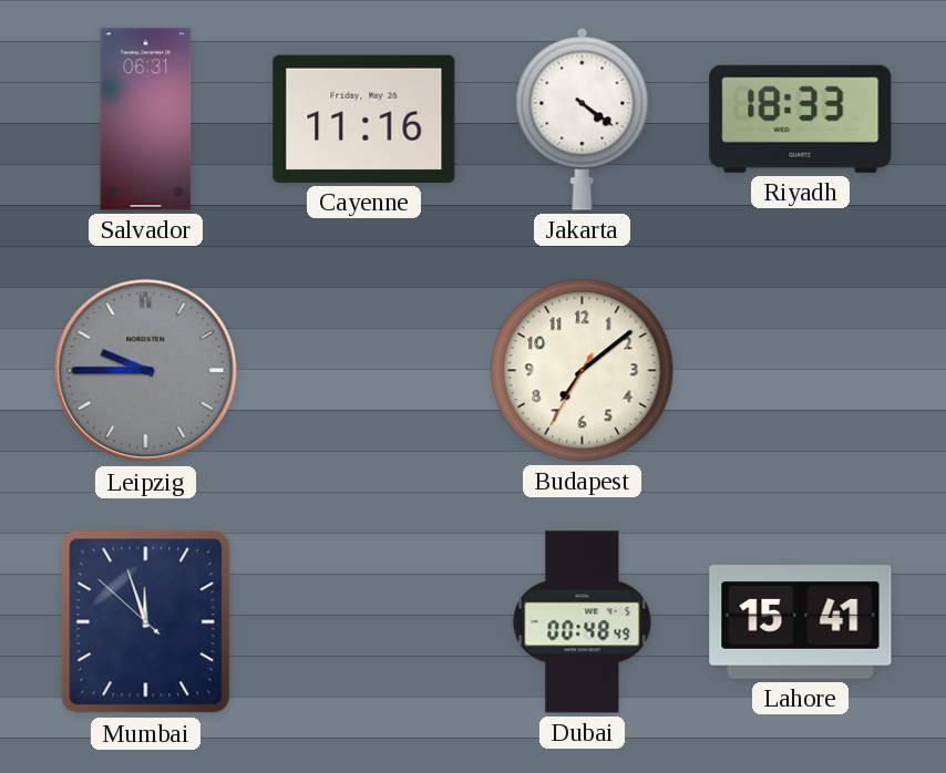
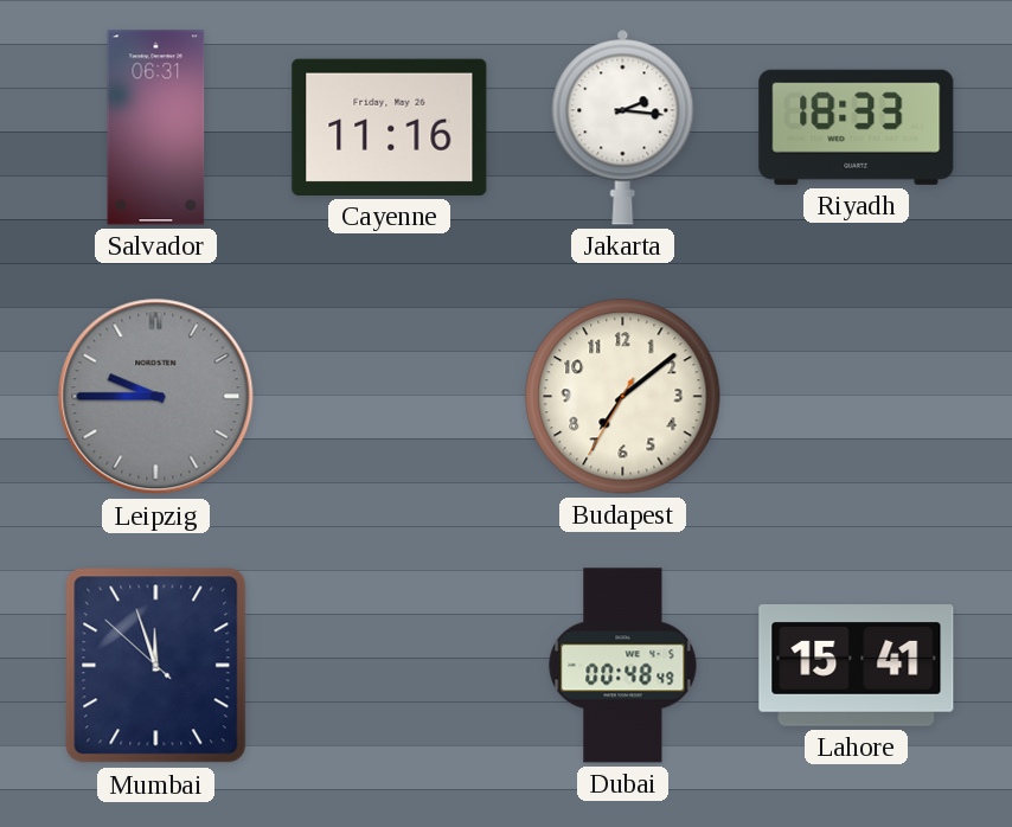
Jakarta: 4:21 -> 2:16 (623, 127)
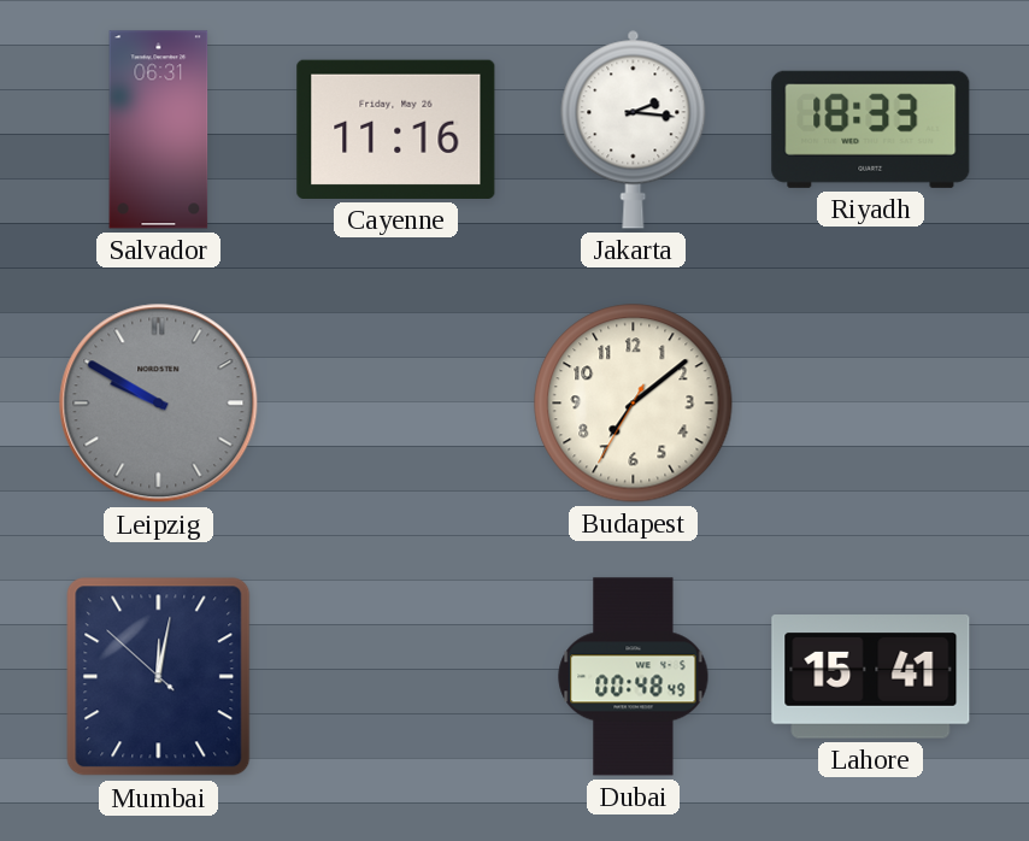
Leipzig: 9:45 -> 9:50 (159, 404)
Mumbai: 11:56 -> 12:01 (159, 677)
